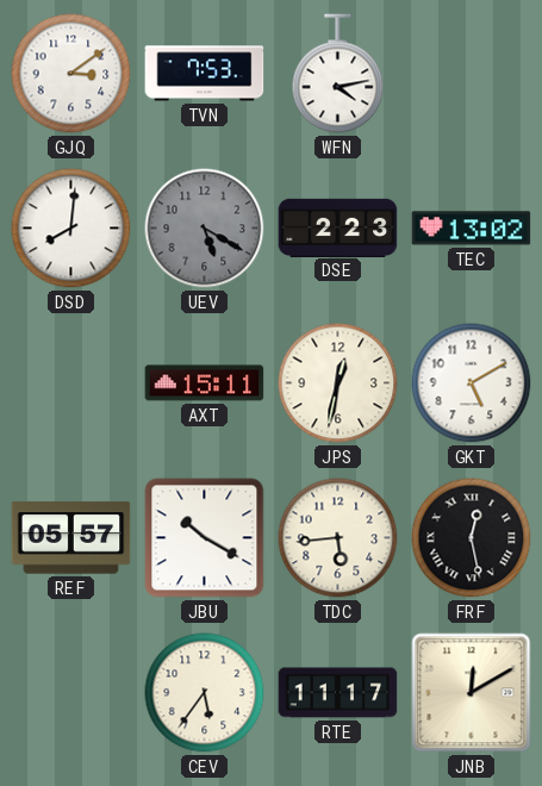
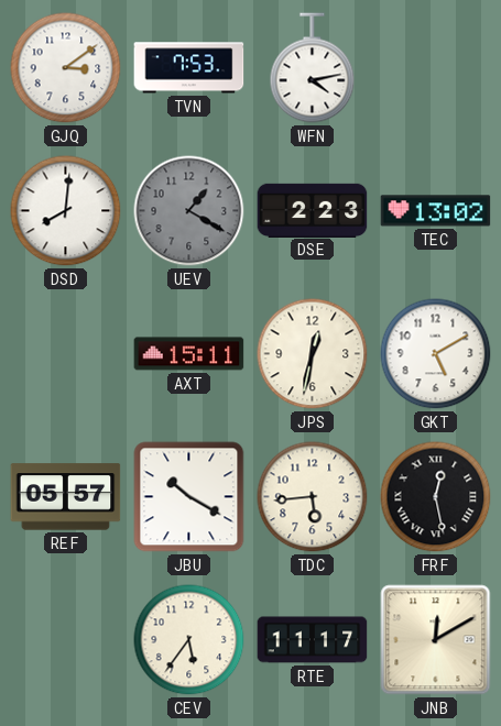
UEV: 5:20 -> 1:20 (189, 211)
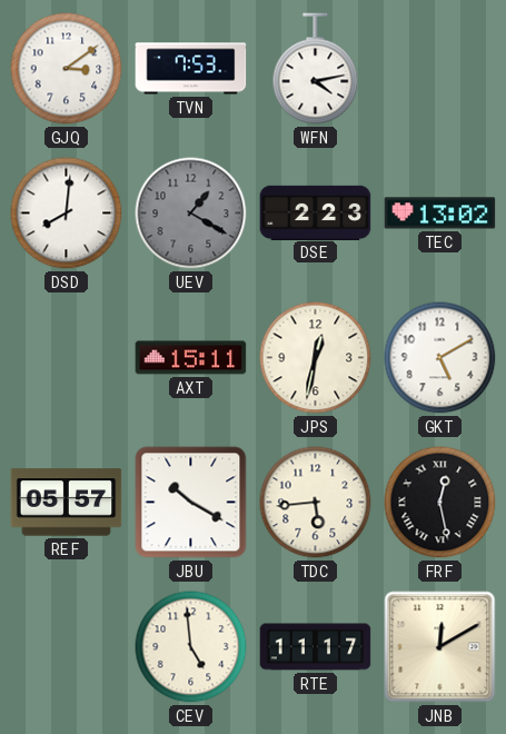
CEV: 5:36 -> 4:59 (191, 647)
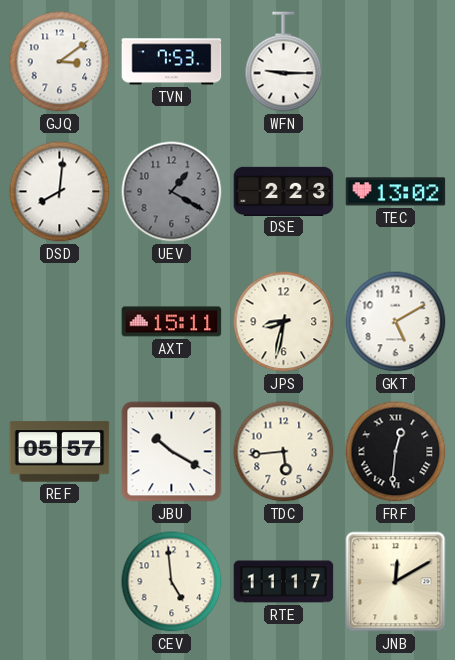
WFN: 4:13 -> 9:15 (284, 62)
JPS: 12:32 -> 8:32 (284, 322)
FRF: 12:28 -> 12:31 (396, 452)
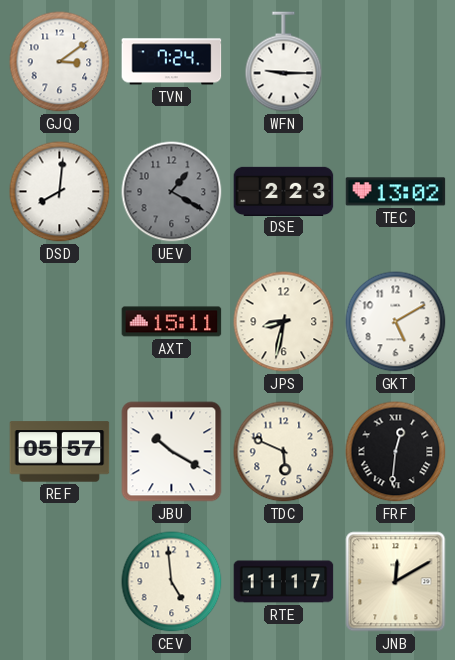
TVN: 7:53 -> 7:24 (172, 62)
TDC: 5:44 -> 5:49 (284, 452)
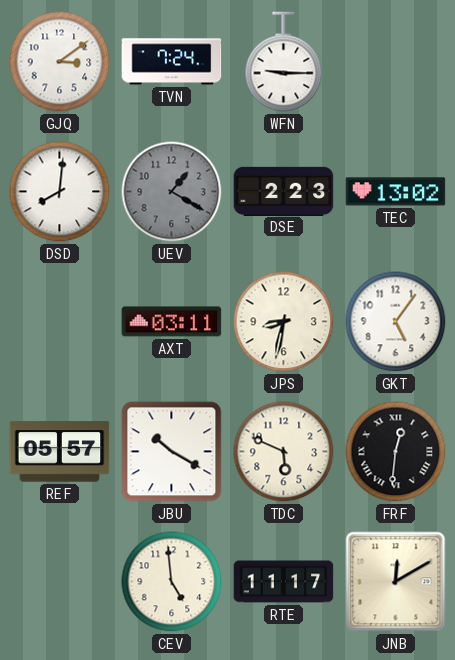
AXT: 15:11 -> 03:11 (172, 322)
GKT: 5:10 -> 5:06 (396, 322)
